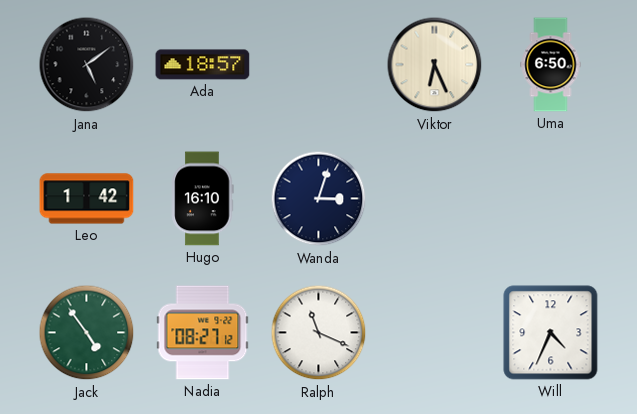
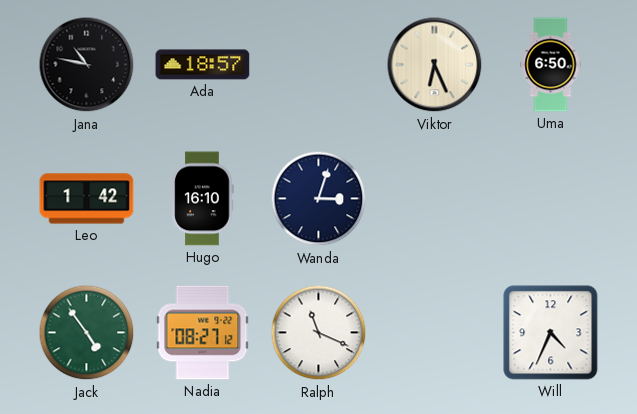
Jana: 5:09 -> 10:47 (87, 65)
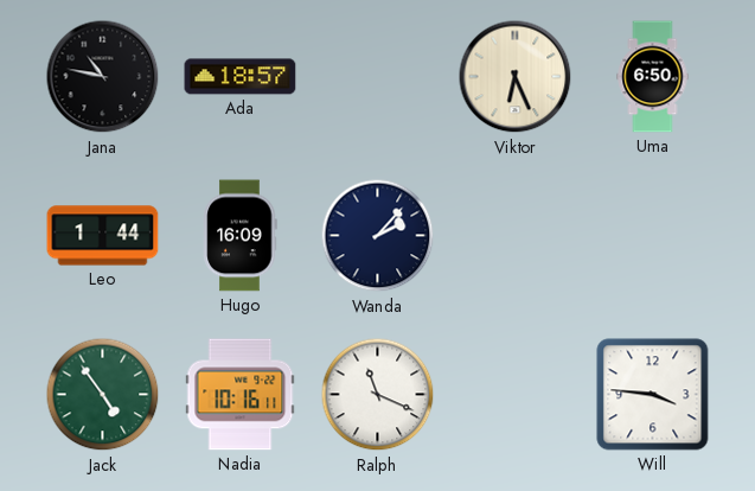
Leo: 1:42 -> 1:44 (103, 236)
Hugo: 16:10 -> 16:09 (241, 236)
Wanda: 3:03 -> 2:07 (378, 236)
Nadia: 08:27 -> 10:16 (241, 395)
Will: 4:34 -> 3:46 (653, 395)
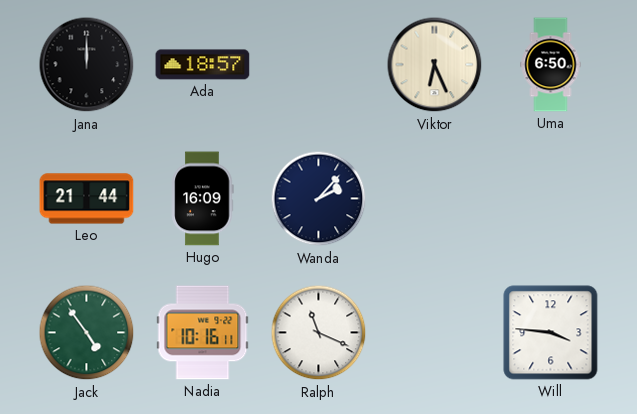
Jana: 10:47 -> 12:00 (87, 65)
Leo: 1:44 -> 21:44 (87, 199)
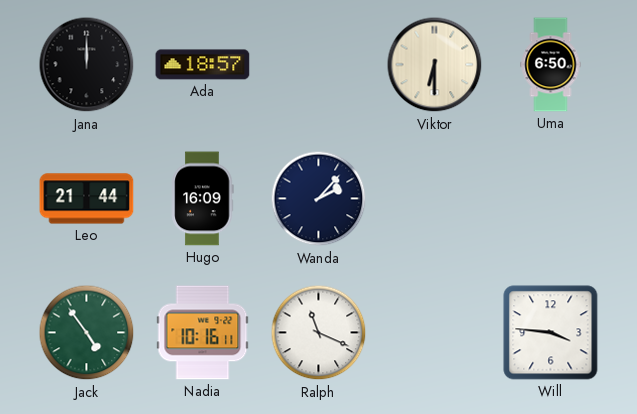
Viktor: 6:26 -> 6:30 (435, 65)
